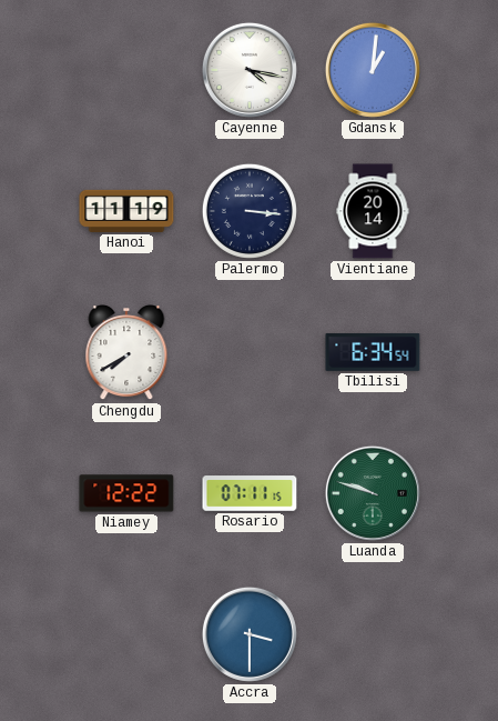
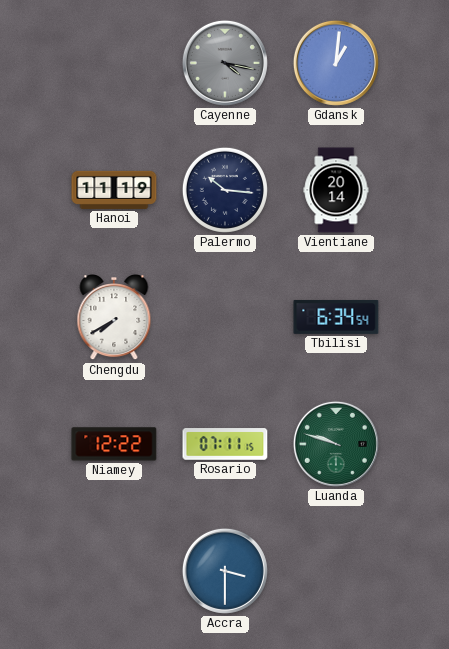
Cayenne dial: white -> grey (225, 63)
Palermo: 3:16 -> 10:16 (225, 190)
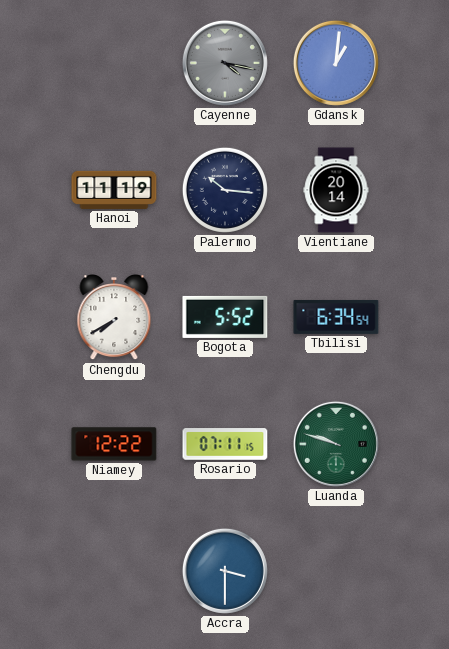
Bogota: none -> 5:52 (225, 317)
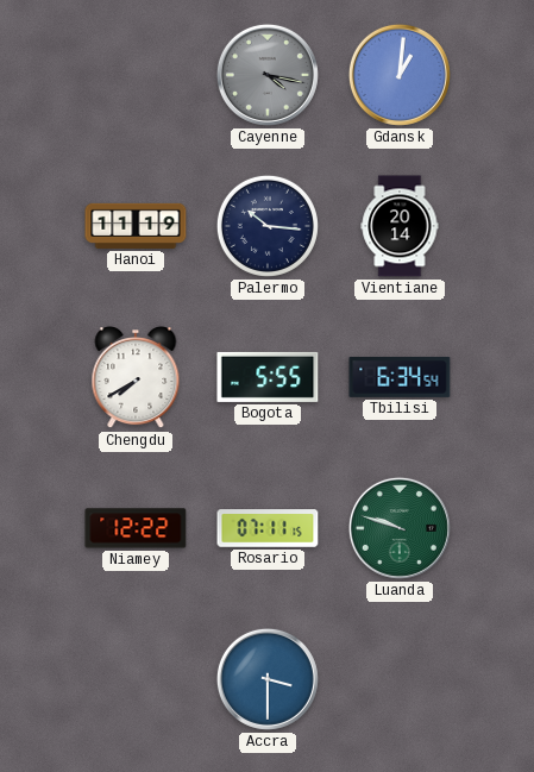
Bogota: 5:52 -> 5:55 (268, 377)
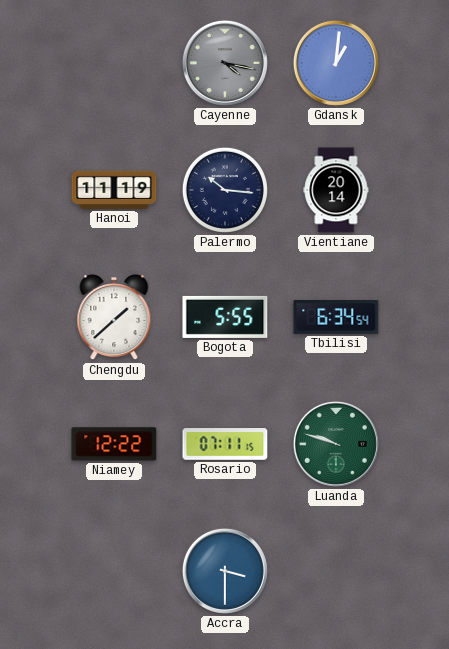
Chengdu: 7:40 -> 1:38 (114, 318)
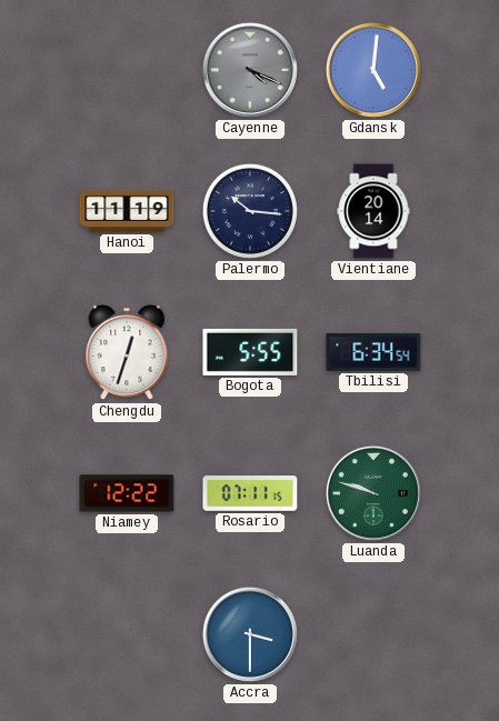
Cayenne: 4:17 -> 4:19 (250, 70)
Gdansk: 1:01 -> 5:01 (373, 70)
Chengdu: 1:38 -> 12:33 (127, 353)
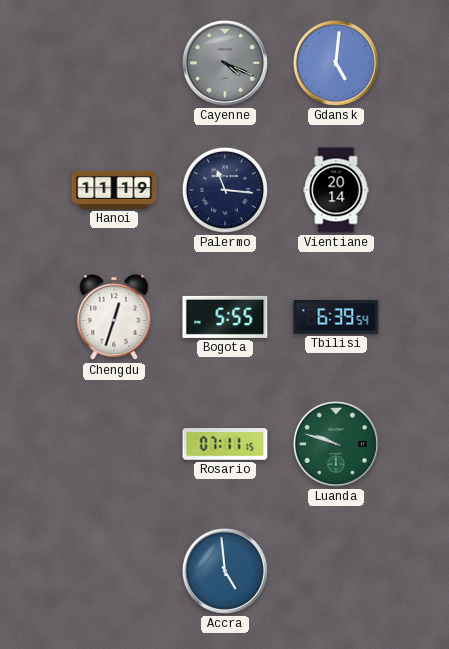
Palermo: 10:16 -> 11:16 (225, 190)
Tbilisi: 6:34 -> 6:39 (336, 317)
Niamey: 12:22 -> none (127, 493)
Accra: 3:30 -> 4:59 (225, 571)
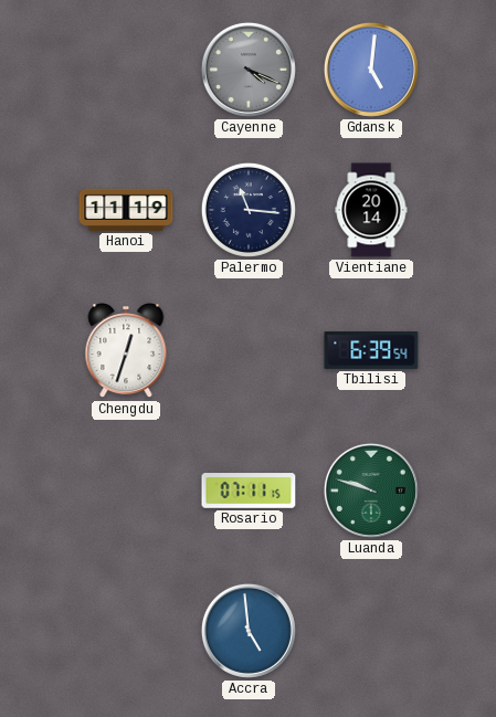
Bogota: 5:55 -> none (225, 317)
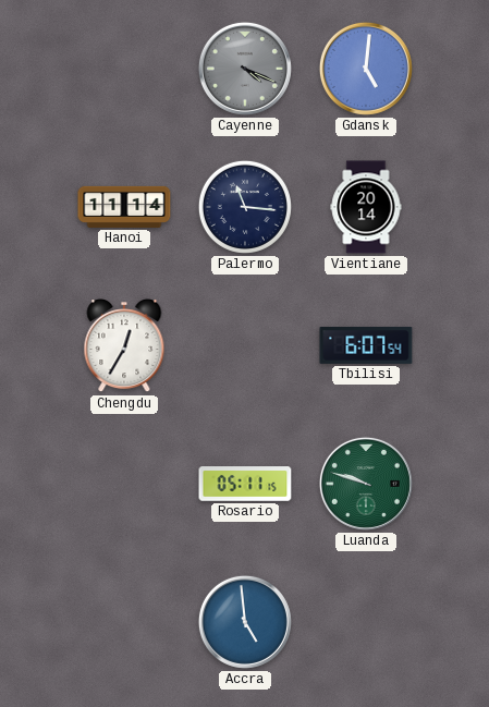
Hanoi: 11:19 -> 11:14 (124, 207)
Chengdu: 12:33 -> 12:35 (124, 346)
Tbilisi: 6:39 -> 6:07 (366, 345)
Rosario: 07:11 -> 05:11 (245, 484)
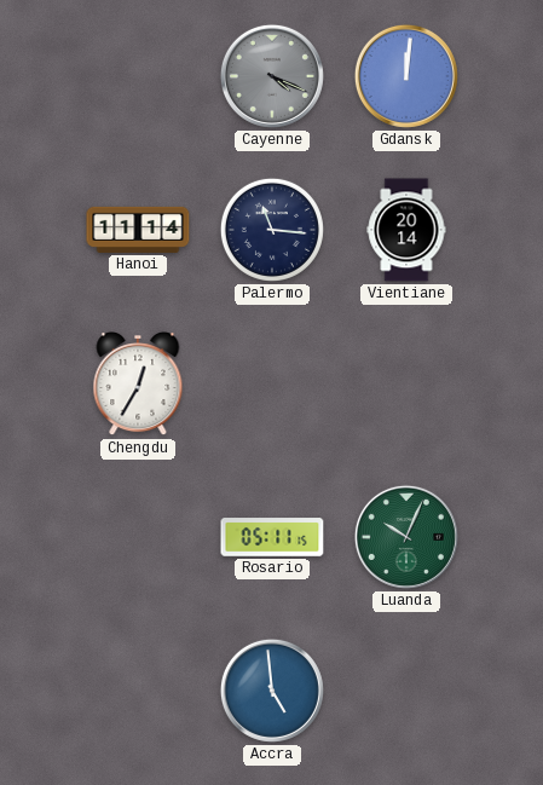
Gdansk: 5:01 -> 12:01 (406, 76)
Tbilisi: 6:07 -> none (366, 345)
Luanda: 9:48 -> 10:04 (406, 537)
